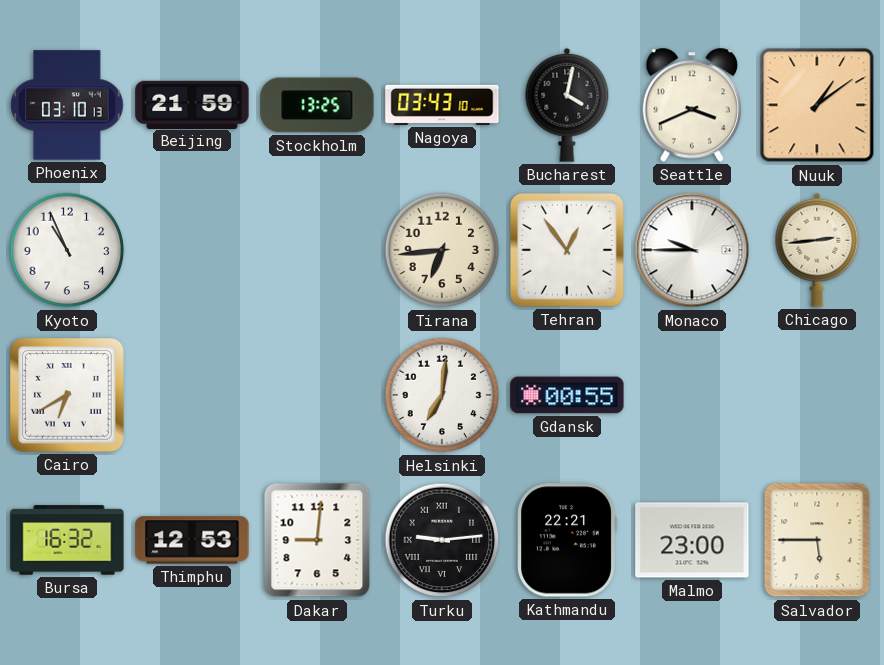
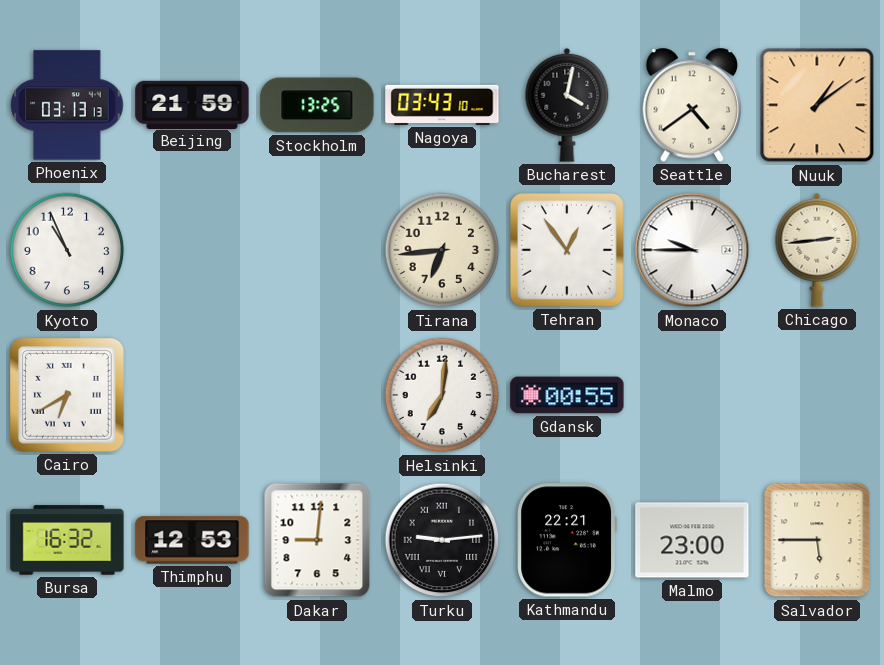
Phoenix: 03:10 -> 03:13 (67, 105)
Seattle: 3:41 -> 4:39 (692, 105)
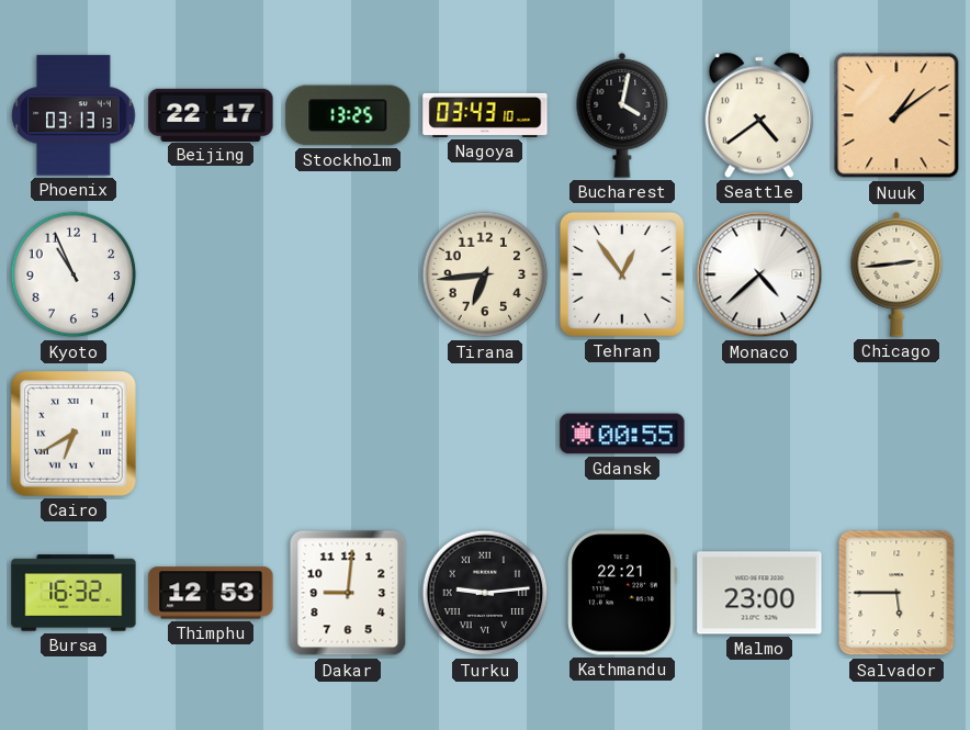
Beijing: 21:59 -> 22:17 (211, 114)
Monaco: 9:45 -> 4:38 (759, 274)
Helsinki: 7:01 -> none (442, 395)
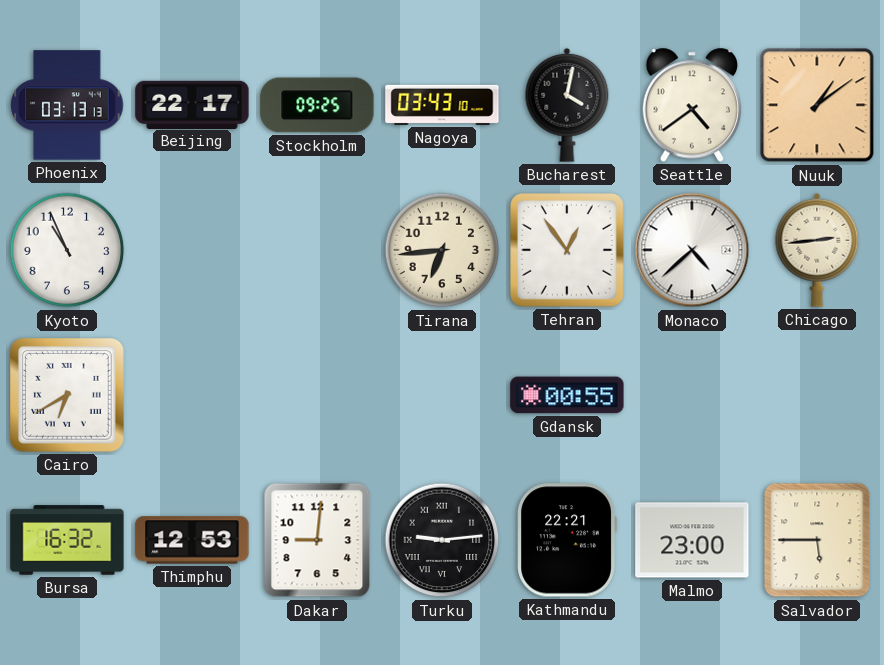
Stockholm: 13:25 -> 09:25 (317, 105)
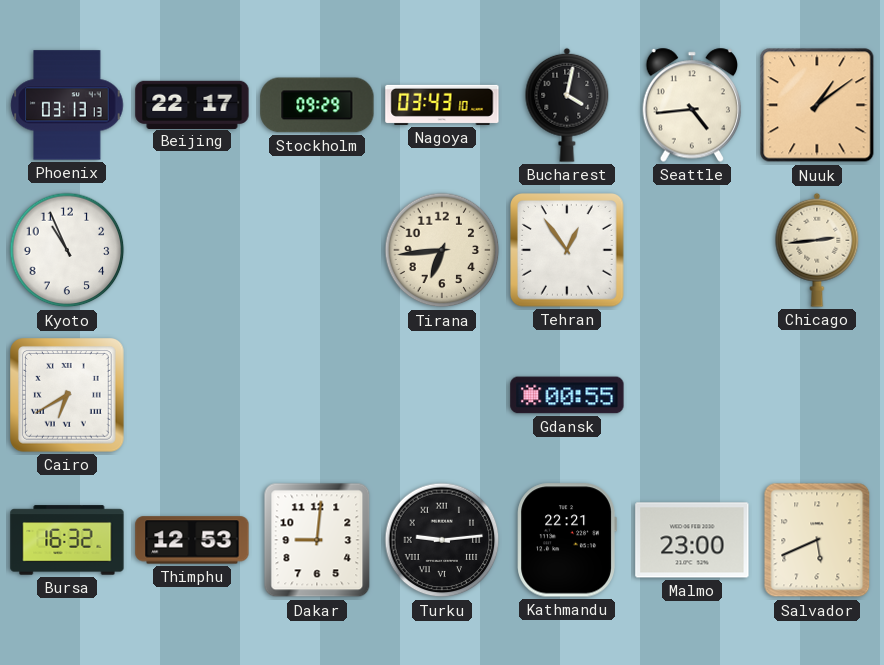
Stockholm: 09:25 -> 09:29 (317, 105)
Seattle: 4:39 -> 4:44 (692, 105)
Monaco: 4:38 -> none (692, 250)
Salvador: 5:45 -> 5:41 (817, 540)
